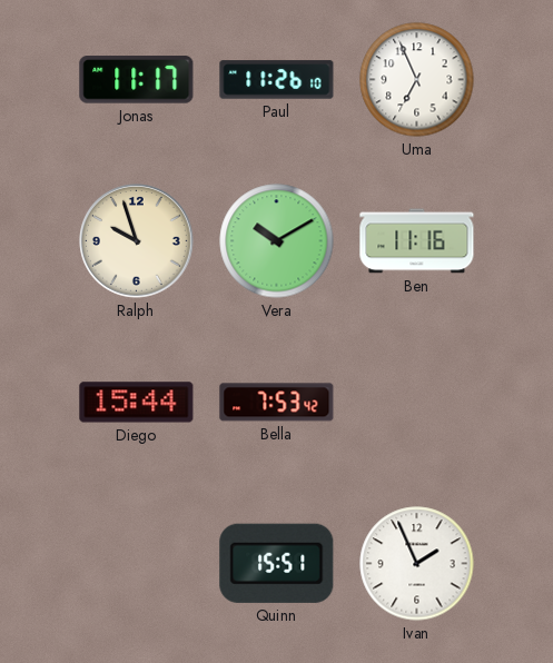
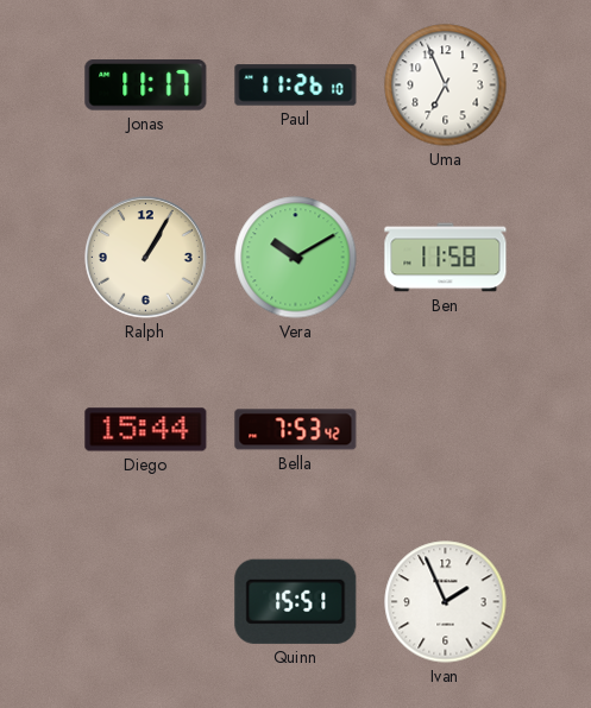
Ralph: 9:57 -> 1:05 (146, 258)
Ben: 11:16 -> 11:58 (446, 258)
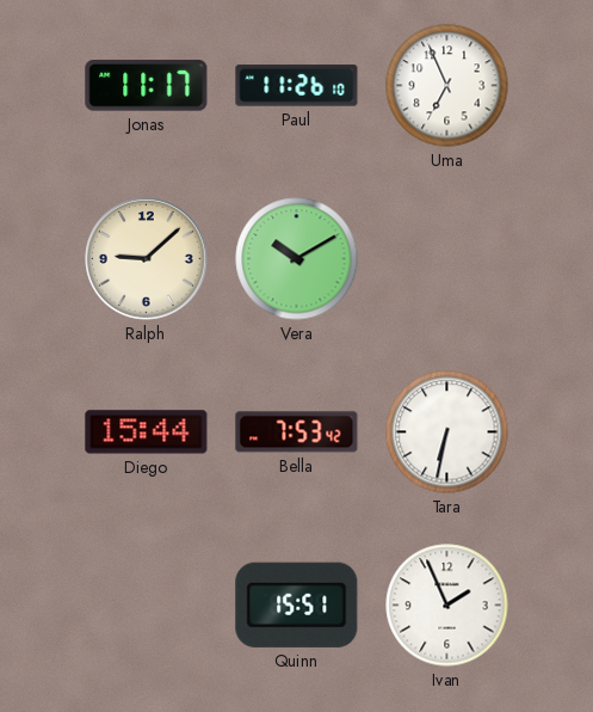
Ralph: 1:05 -> 9:08 (147, 259)
Ben: 11:58 -> none (446, 258)
Tara: none -> 6:32 (447, 432)
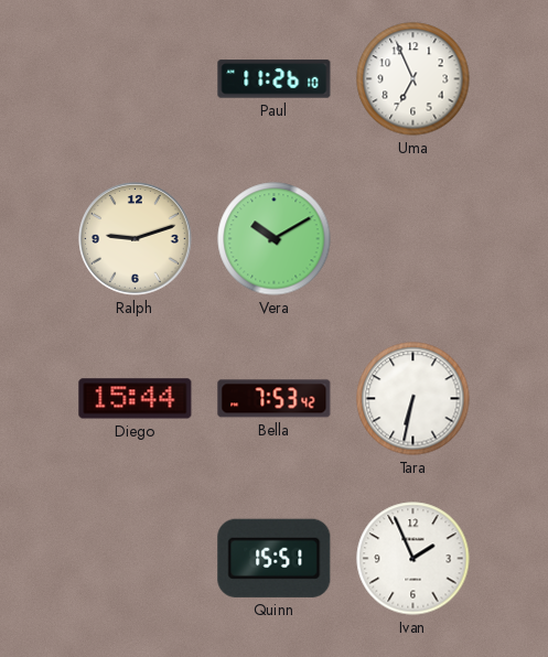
Jonas: 11:17 -> none (147, 86)
Ralph: 9:08 -> 9:12 (136, 239)
